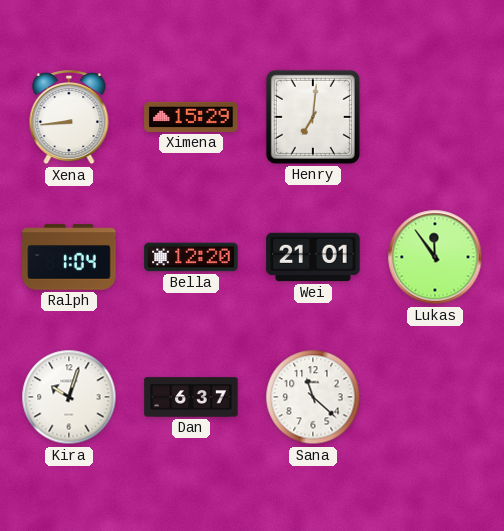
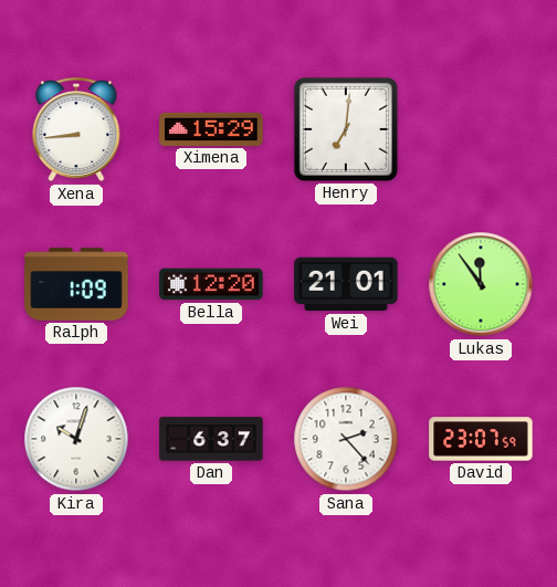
Ralph: 1:04 -> 1:09 (76, 284)
Sana: 11:22 -> 2:23 (346, 439)
David: none -> 23:07 (481, 439)
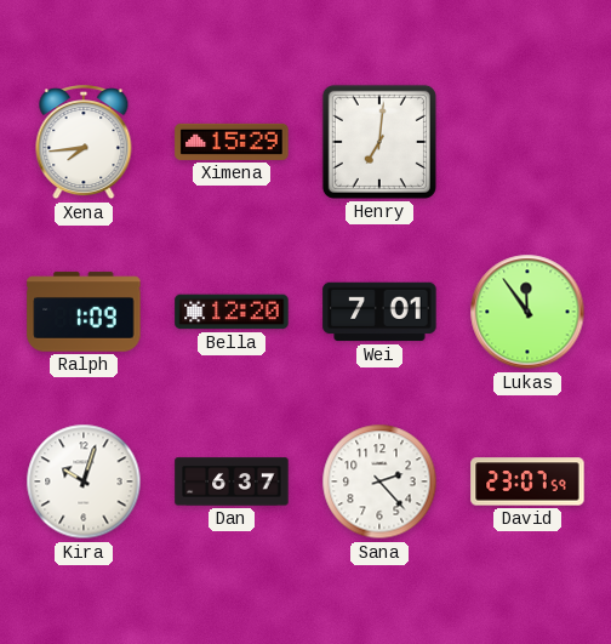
Xena: 8:44 -> 7:44 (84, 143)
Wei: 21:01 -> 7:01 (379, 312)
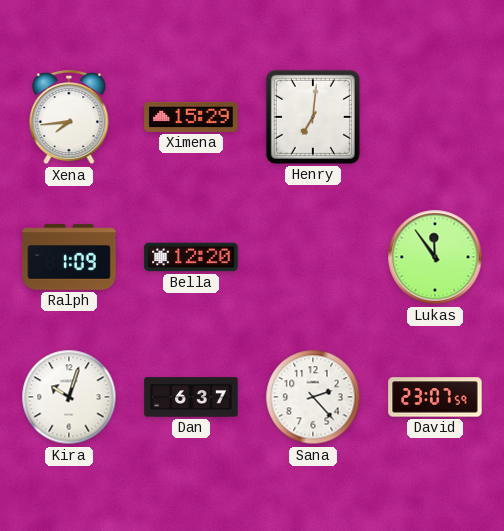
Wei: 7:01 -> none (379, 312)
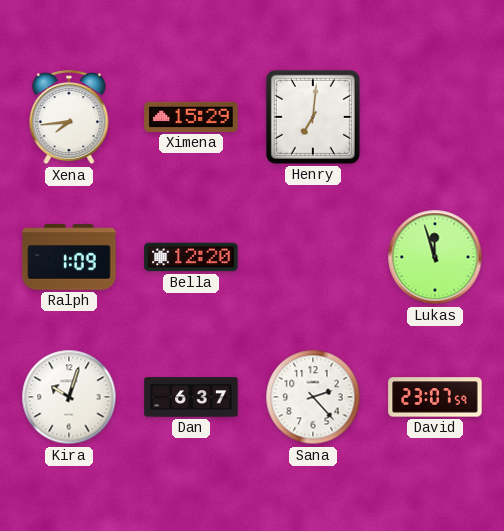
Lukas: 11:54 -> 11:57 (435, 257)
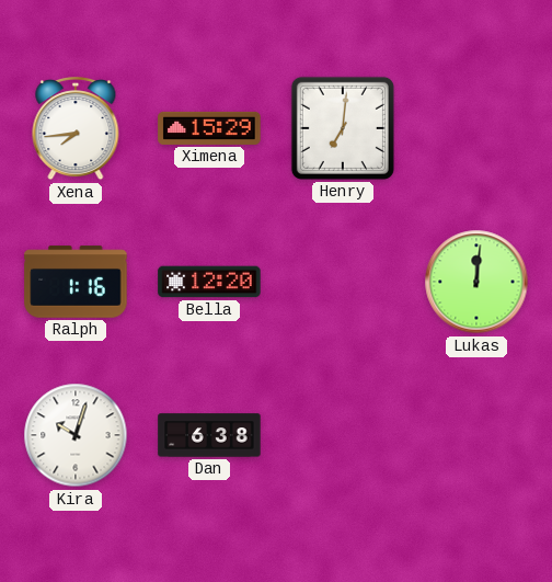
Ralph: 1:09 -> 1:16 (76, 282)
Lukas: 11:57 -> 12:01 (476, 282)
Dan: 6:37 -> 6:38 (209, 435)
Sana: 2:23 -> none (313, 397)
David: 23:07 -> none (435, 397)
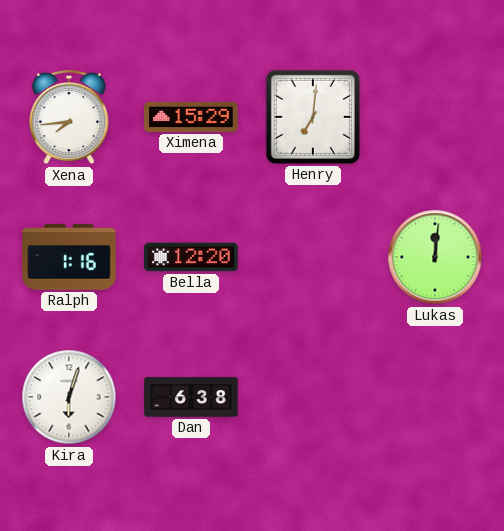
Kira: 10:03 -> 6:03 (69, 397)
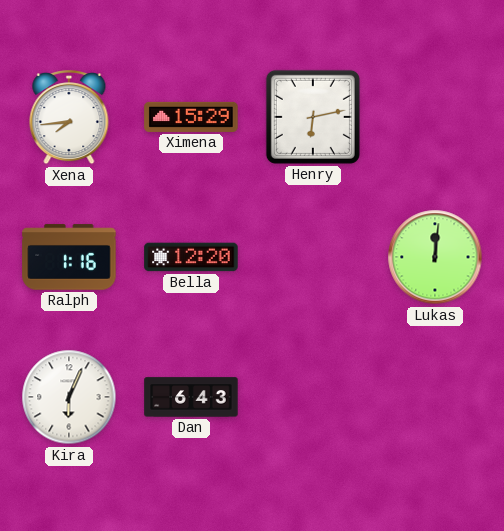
Henry: 7:01 -> 6:13 (313, 117)
Kira: 6:03 -> 6:04 (69, 397)
Dan: 6:38 -> 6:43 (191, 397)
